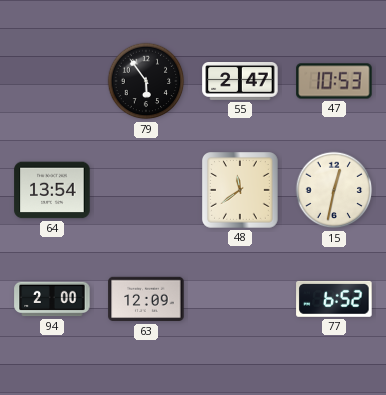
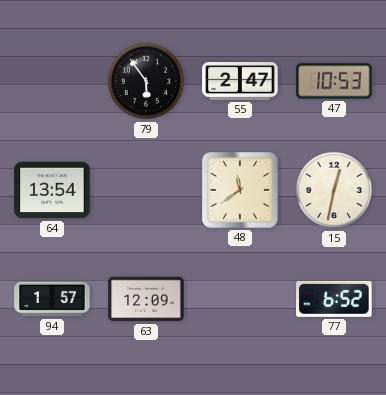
94: 2:00 -> 1:57 (52, 299)
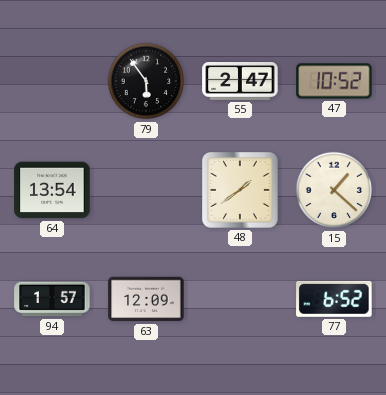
47: 10:53 -> 10:52 (334, 81)
48: 11:39 -> 1:39 (241, 191)
15: 12:32 -> 1:22 (334, 190)
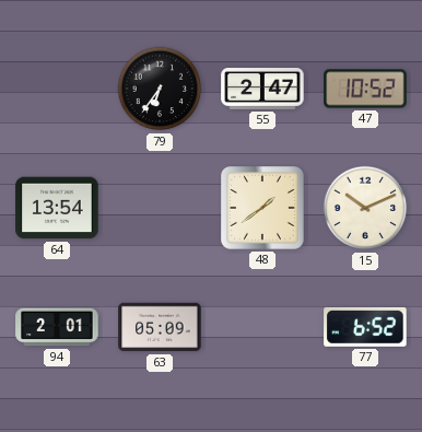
79: 5:54 -> 6:36 (160, 89)
15: 1:22 -> 10:11 (365, 208)
94: 1:57 -> 2:01 (57, 327)
63: 12:09 -> 05:09 (160, 327)
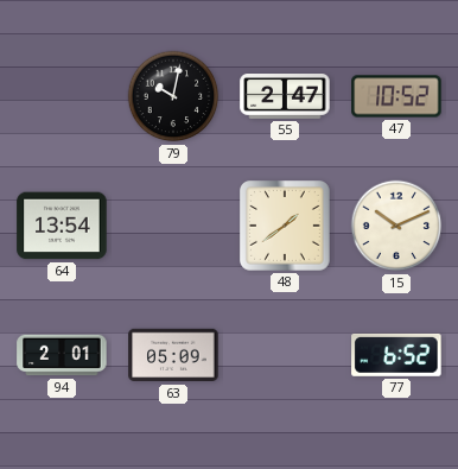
79: 6:36 -> 10:02 (173, 96)
